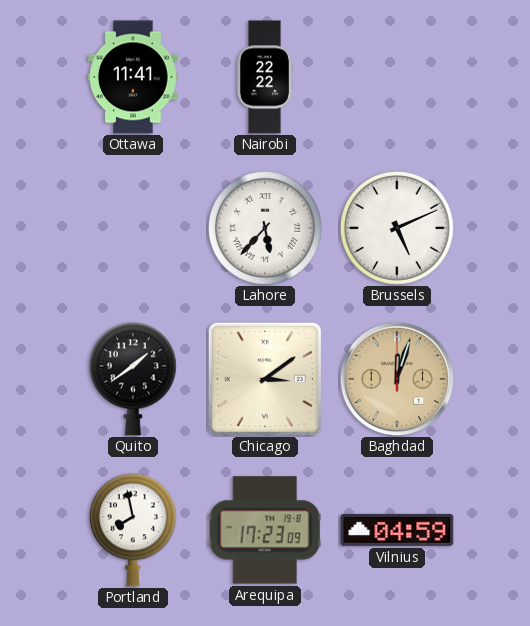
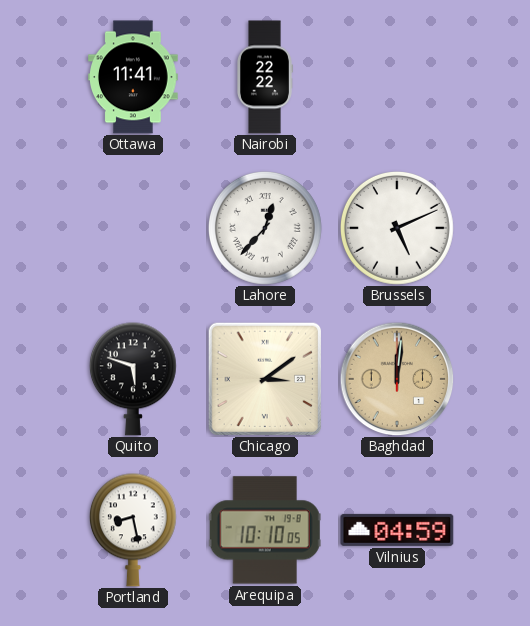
Lahore: 5:37 -> 12:37 (265, 228)
Quito: 1:39 -> 5:48 (133, 379)
Baghdad: 12:03 -> 12:01 (397, 379)
Portland: 7:58 -> 8:28 (133, 530)
Arequipa: 17:23 -> 10:10 (265, 530)
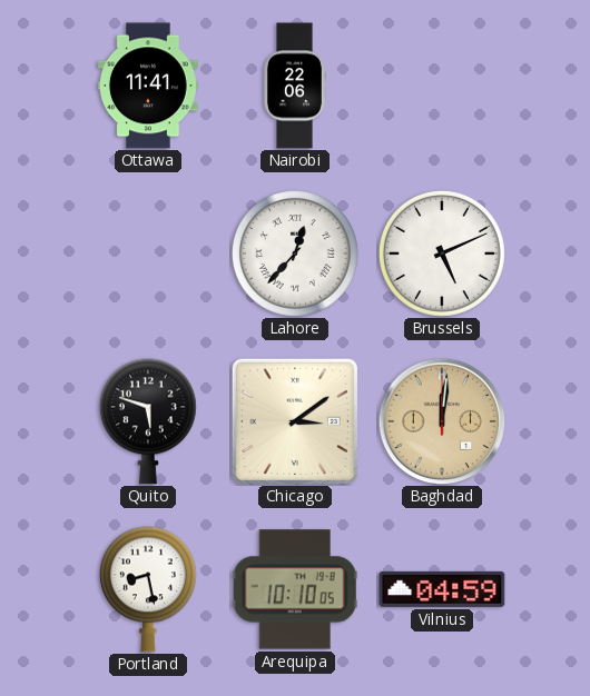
Nairobi: 22:22 -> 22:06 (295, 86)
